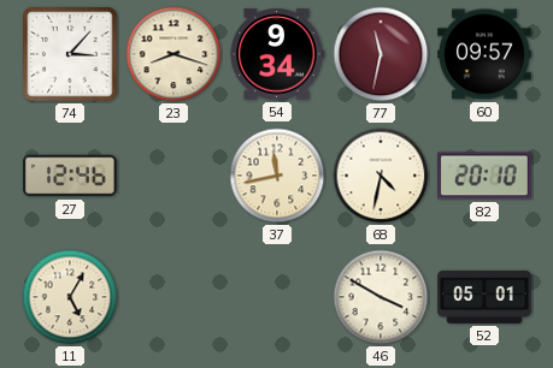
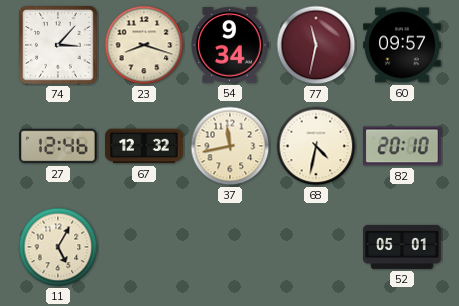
67: none -> 12:32 (144, 146)
46: 3:50 -> none (381, 297)
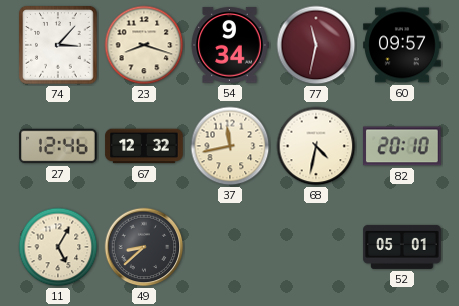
49: none -> 8:38 (144, 247)
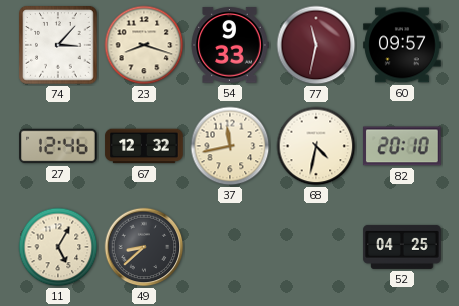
54: 9:34 -> 9:33 (230, 45)
52: 05:01 -> 04:25 (402, 247)
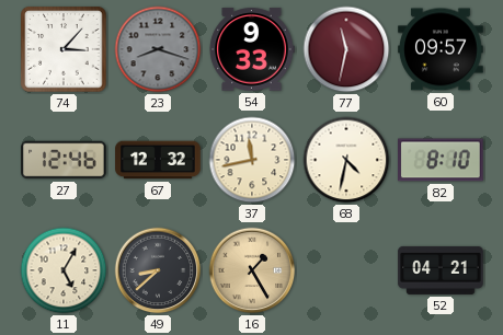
23 dial: cream -> grey (158, 49)
82: 20:10 -> 8:10 (442, 160)
16: none -> 1:25 (252, 270)
52: 04:25 -> 04:21 (441, 270)
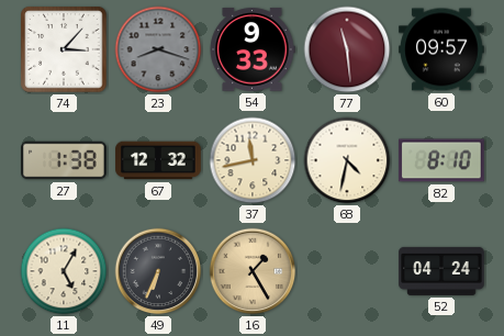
77: 11:32 -> 11:29 (347, 49)
27: 12:46 -> 1:38 (64, 160)
49: 8:38 -> 6:34 (158, 271)
52: 04:21 -> 04:24 (441, 271)
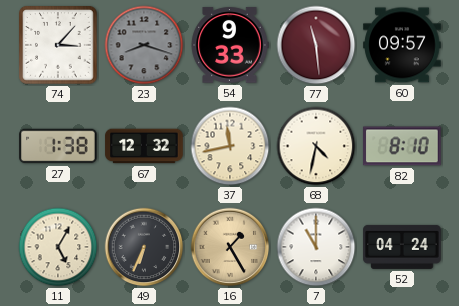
7: none -> 11:00 (316, 247)
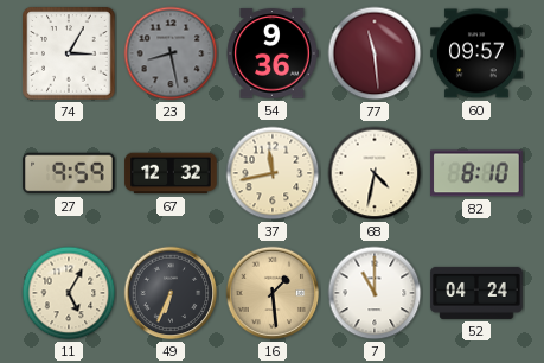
74: 3:07 -> 3:05 (69, 53)
23: 8:18 -> 8:28 (171, 53)
54: 9:33 -> 9:36 (273, 53)
27: 1:38 -> 9:59 (69, 173)
16: 1:25 -> 1:29 (273, 293)
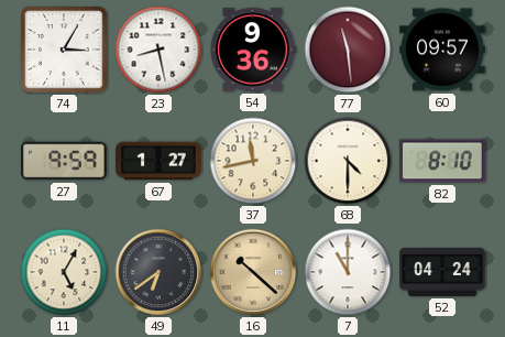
23 dial: grey -> white (158, 50)
67: 12:32 -> 1:27 (158, 161)
68: 4:32 -> 4:30 (348, 161)
49: 6:34 -> 6:39 (158, 272)
16: 1:29 -> 10:22 (253, 272)
